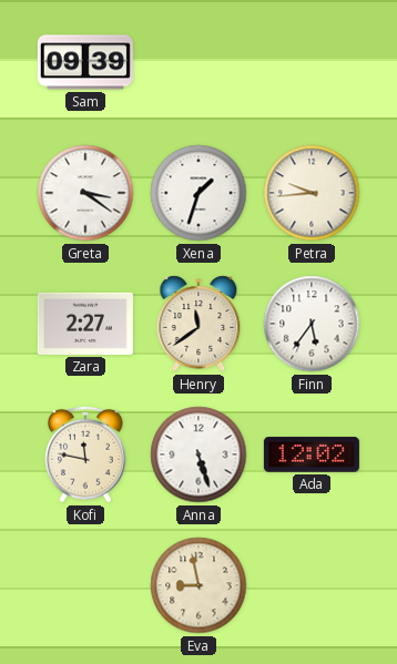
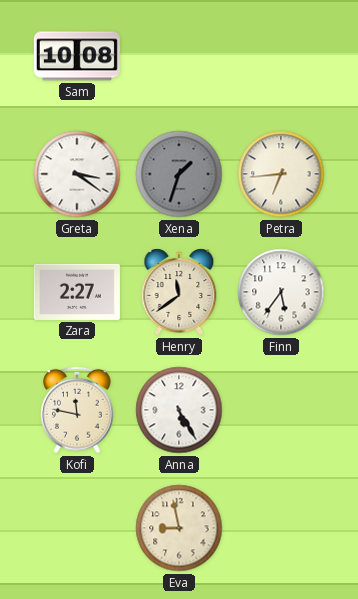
Sam: 09:39 -> 10:08 (77, 56)
Xena dial: white -> grey (179, 174)
Petra: 9:44 -> 6:44 (281, 174)
Anna: 5:27 -> 5:25 (179, 410)
Ada: 12:02 -> none (312, 454)
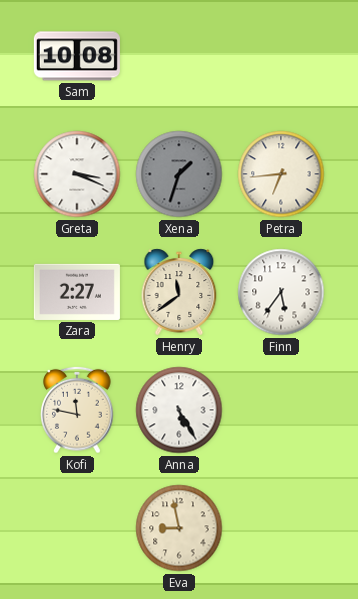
Greta: 3:21 -> 3:19 (77, 174)
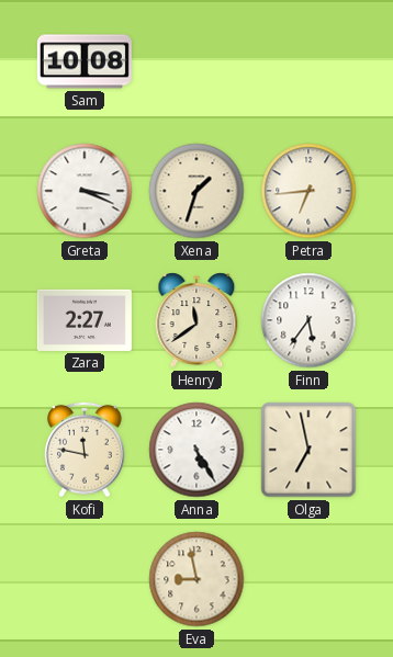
Xena dial: grey -> cream (196, 191)
Olga: none -> 6:58 (308, 450)
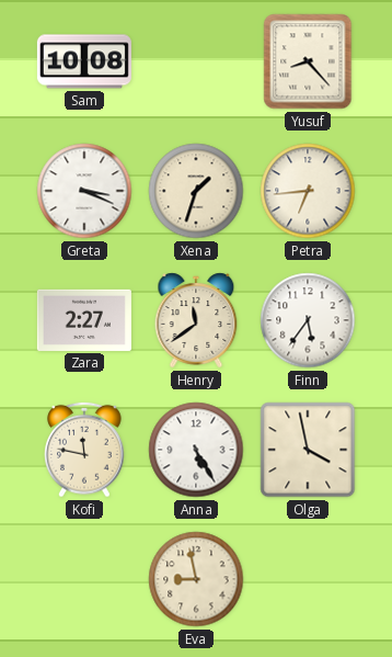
Yusuf: none -> 8:23 (308, 61)
Olga: 6:58 -> 3:58 (308, 450)
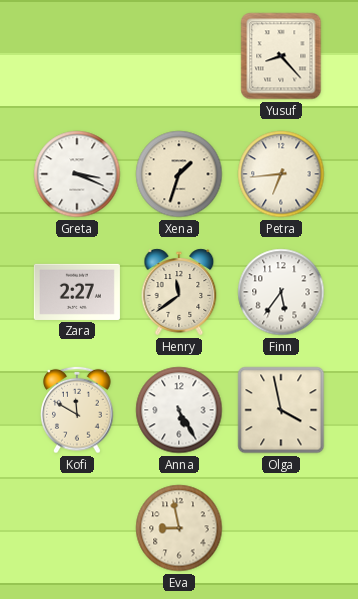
Sam: 10:08 -> none (84, 61)
Kofi: 11:47 -> 11:50 (77, 410)
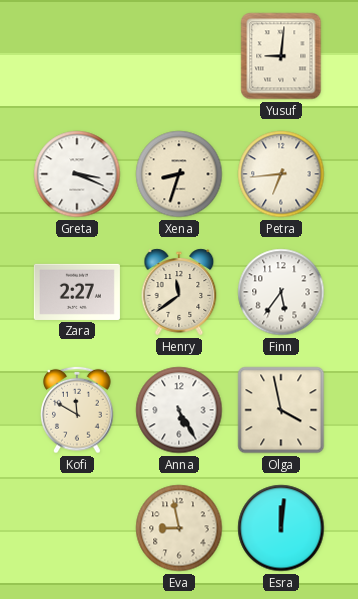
Yusuf: 8:23 -> 9:01 (281, 56)
Xena: 1:33 -> 8:33 (179, 174)
Esra: none -> 12:01 (281, 528)
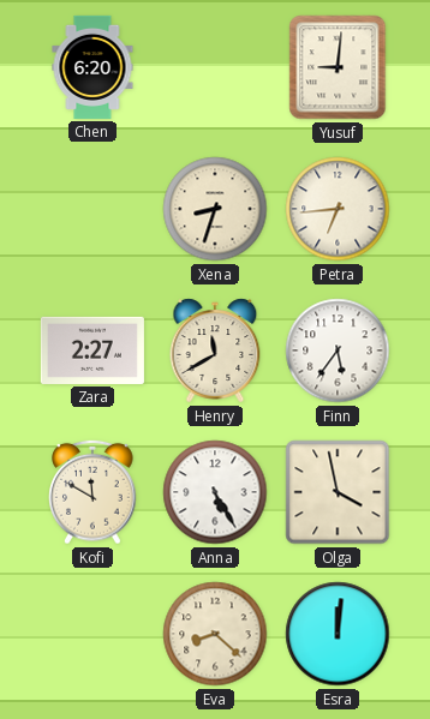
Chen: none -> 6:20 (92, 67)
Greta: 3:19 -> none (77, 174)
Henry: 11:39 -> 11:40 (215, 350)
Eva: 8:58 -> 8:22 (215, 634)
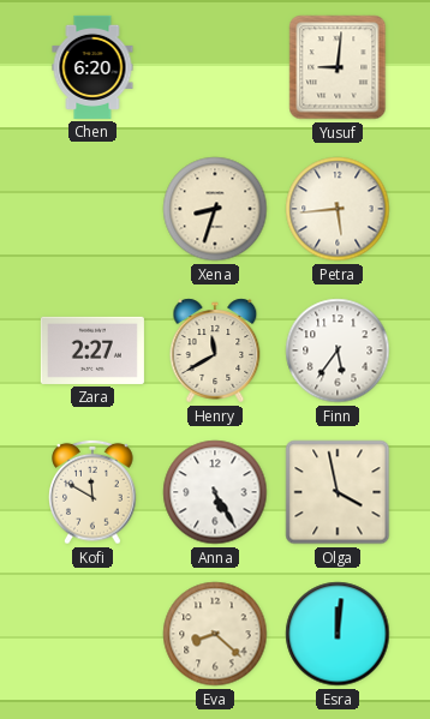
Petra: 6:44 -> 5:44 (338, 209)
